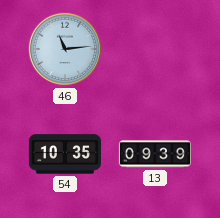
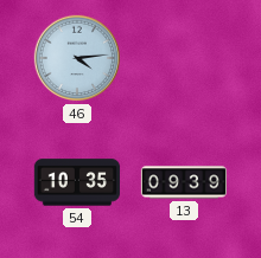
46: 11:14 -> 4:14 (77, 58)
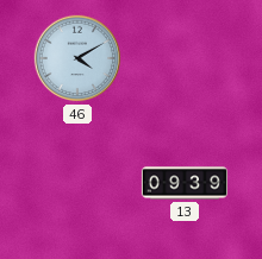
46: 4:14 -> 4:10 (77, 58)
54: 10:35 -> none (76, 182)
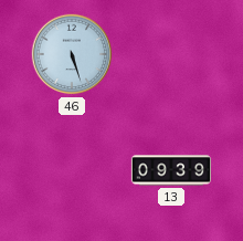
46: 4:10 -> 5:27 (72, 54)
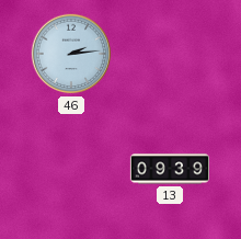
46: 5:27 -> 2:14 (71, 54)
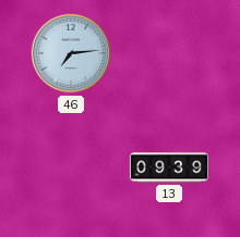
46: 2:14 -> 7:14 (71, 53)
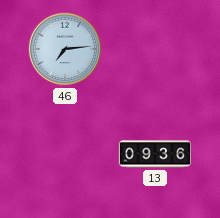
13: 09:39 -> 09:36 (154, 154)
